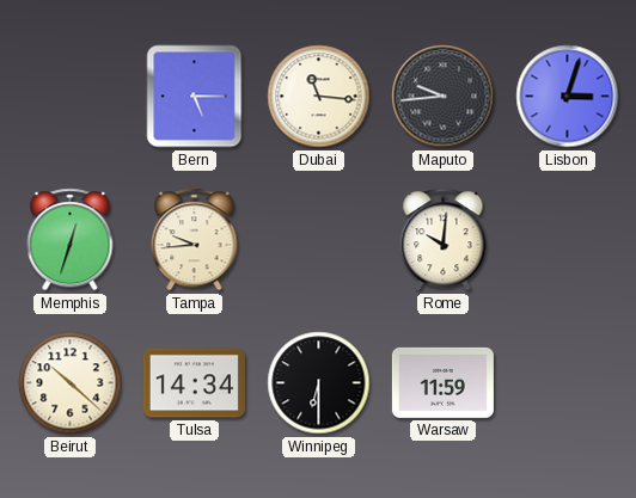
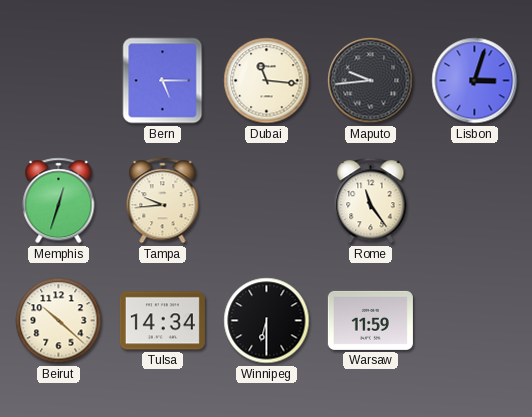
Rome: 10:01 -> 11:24 (371, 201)
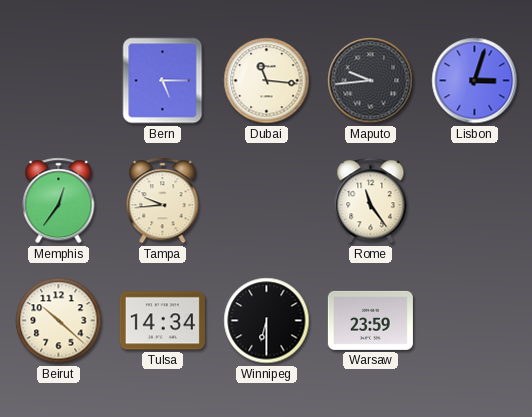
Memphis: 12:33 -> 12:36 (59, 201)
Warsaw: 11:59 -> 23:59 (370, 320)
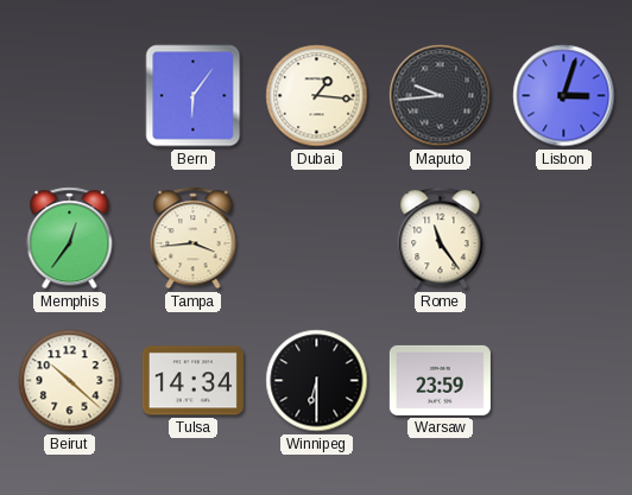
Bern: 5:15 -> 6:06 (194, 96)
Dubai: 11:16 -> 1:16 (317, 96)
Tampa: 9:44 -> 3:44 (194, 239)
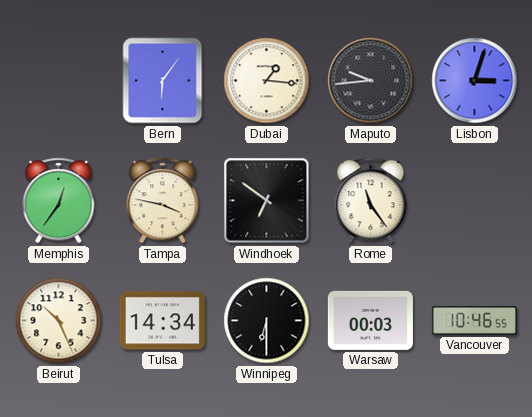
Tampa: 3:44 -> 3:47 (163, 201)
Windhoek: none -> 6:51 (267, 201)
Beirut: 10:22 -> 10:26 (59, 321)
Warsaw: 23:59 -> 00:03 (370, 320)
Vancouver: none -> 10:46 (474, 321)
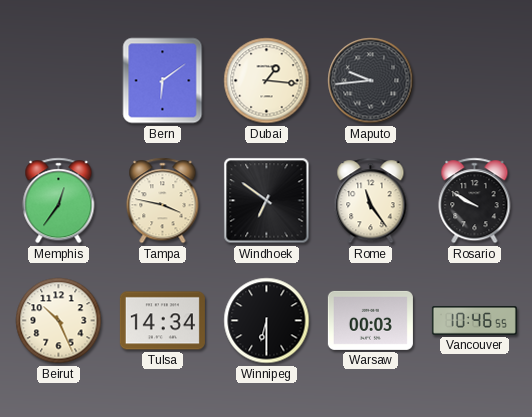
Bern: 6:06 -> 6:09 (163, 81)
Lisbon: 3:03 -> none (475, 81)
Rosario: none -> 9:50 (475, 201)
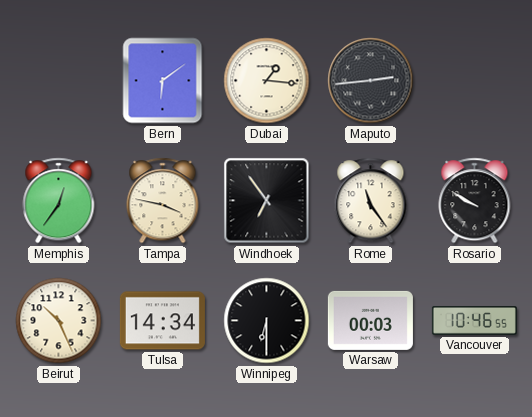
Maputo: 9:44 -> 2:44 (371, 81)
Windhoek: 6:51 -> 6:54 (267, 201)
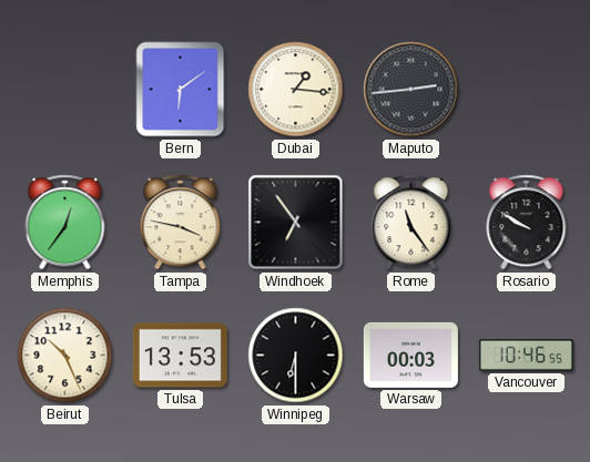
Tulsa: 14:34 -> 13:53 (180, 356)
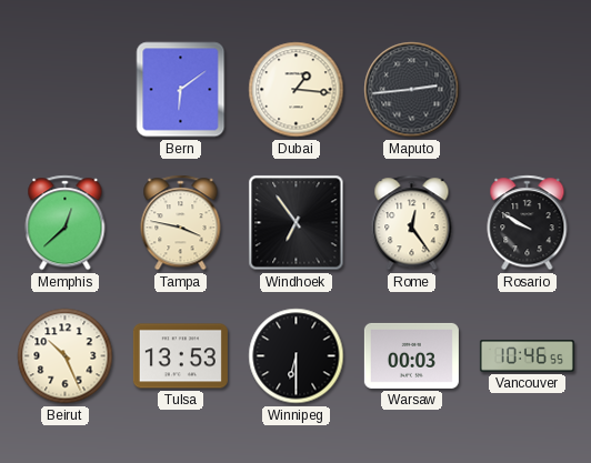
Memphis: 12:36 -> 12:38 (66, 223)
Rome: 11:24 -> 12:24 (412, 223)
